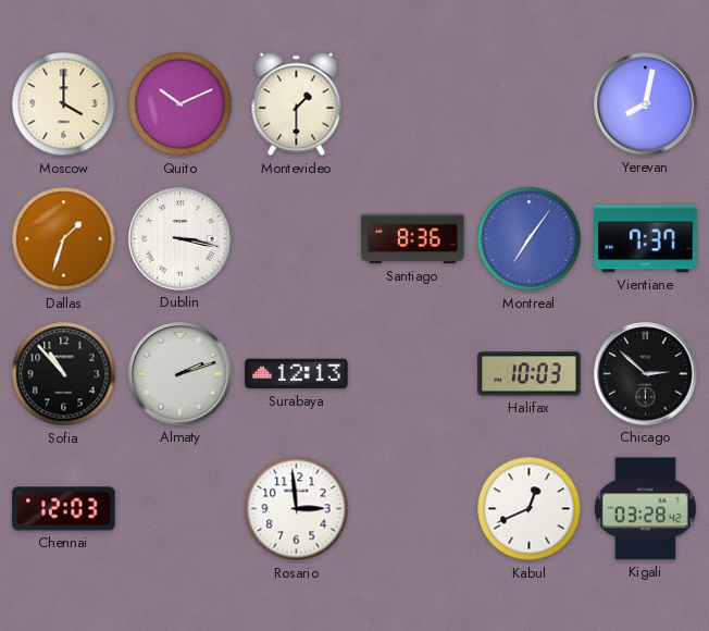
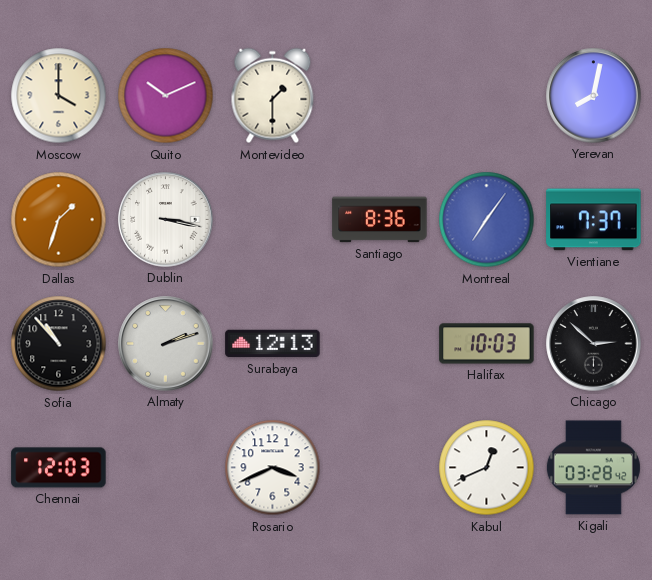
Rosario: 2:59 -> 3:41 (273, 468)
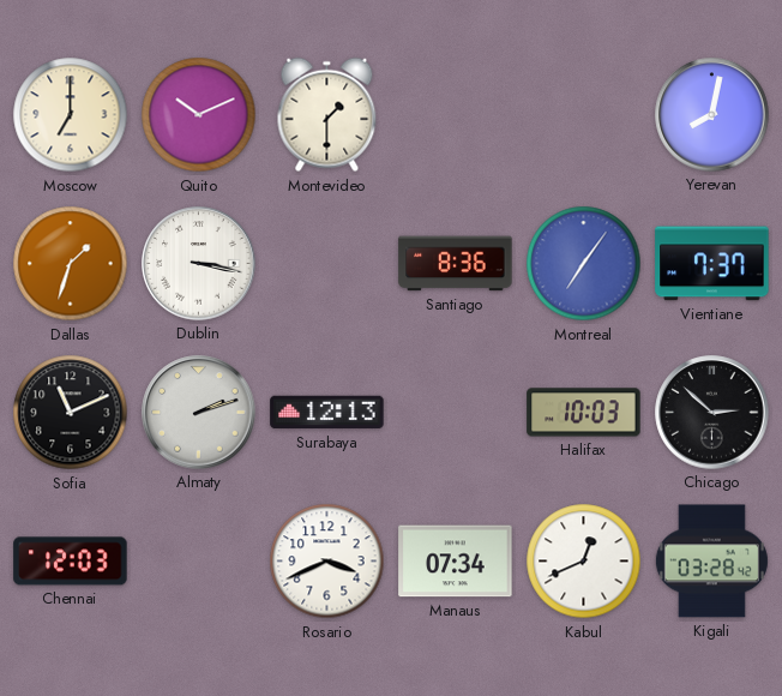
Moscow: 4:00 -> 7:00 (71, 115)
Sofia: 10:53 -> 11:11 (71, 413)
Manaus: none -> 07:34 (456, 562)
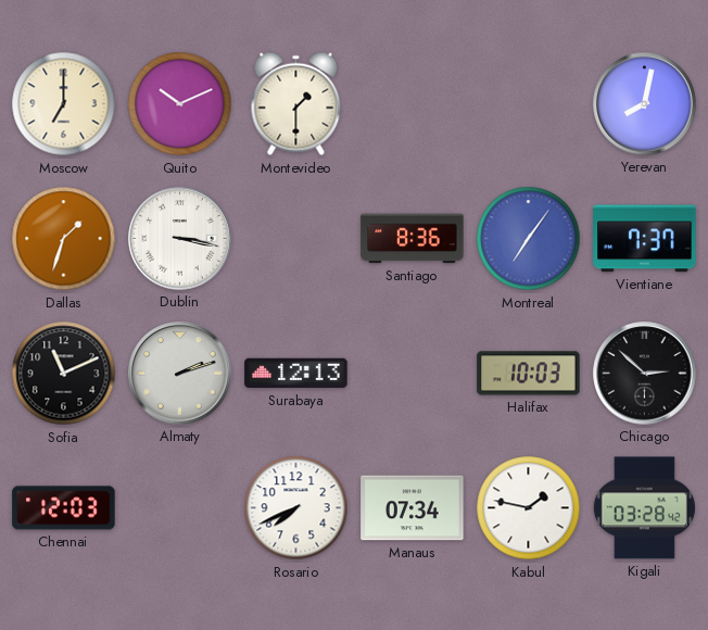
Rosario: 3:41 -> 7:41 (296, 508)
Kabul: 12:41 -> 1:47 (529, 508)
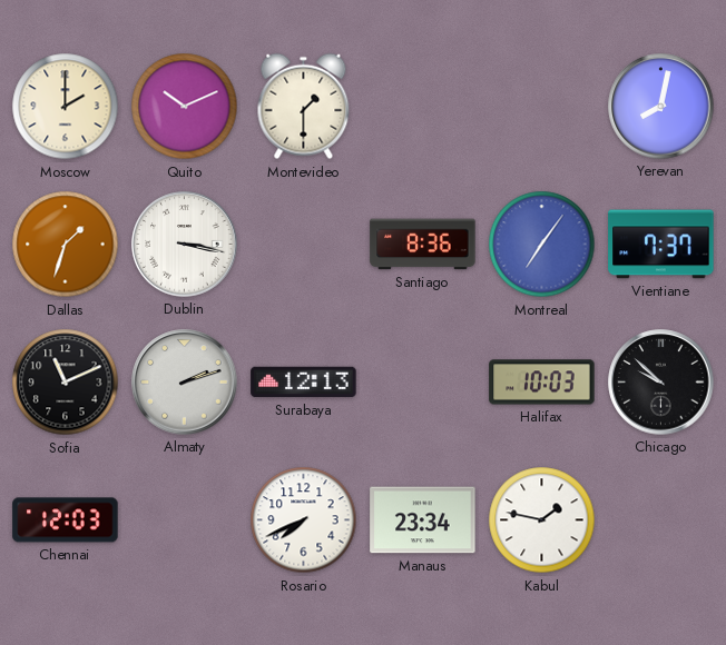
Moscow: 7:00 -> 2:00 (66, 107)
Chicago: 2:52 -> 9:52 (661, 383)
Manaus: 07:34 -> 23:34 (423, 520)
Kigali: 03:28 -> none (644, 508)
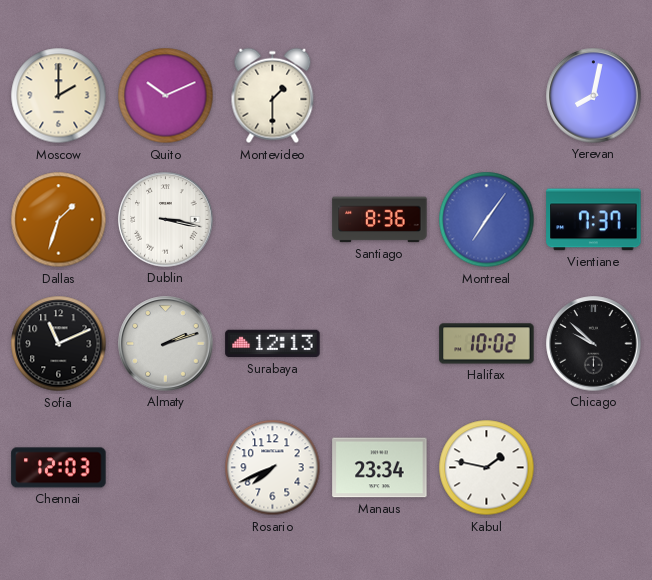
Halifax: 10:03 -> 10:02 (487, 344)
